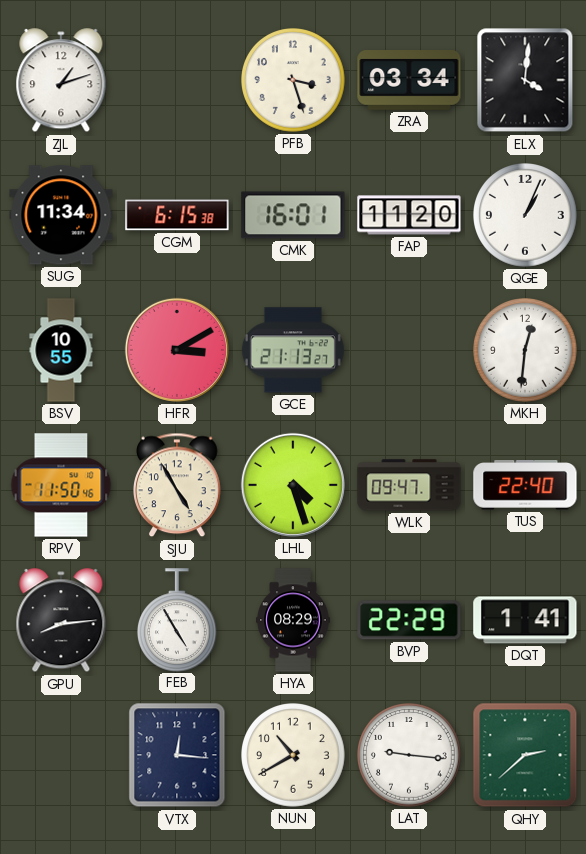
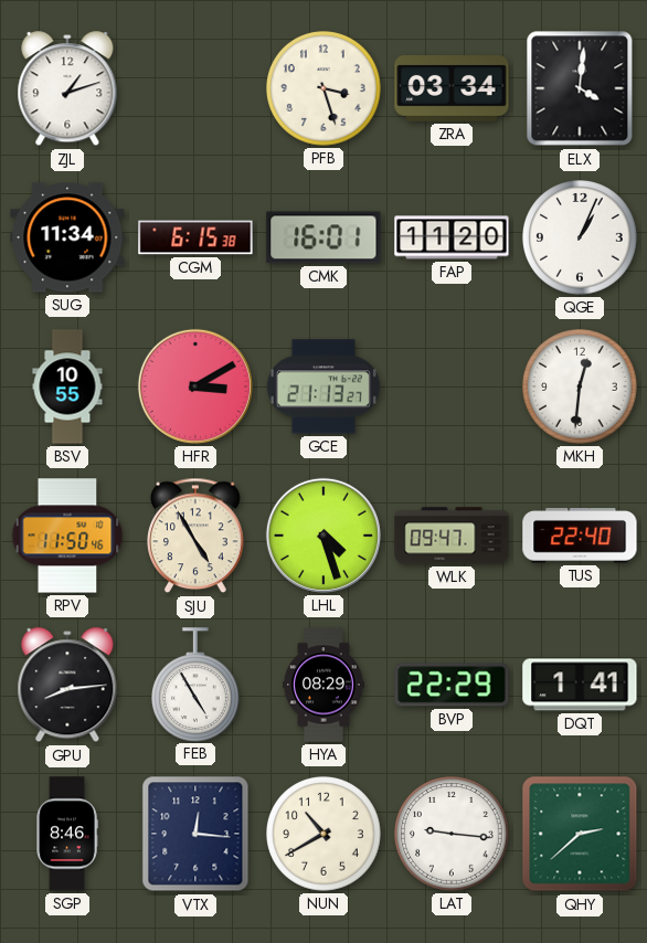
SGP: none -> 8:46 (67, 834)
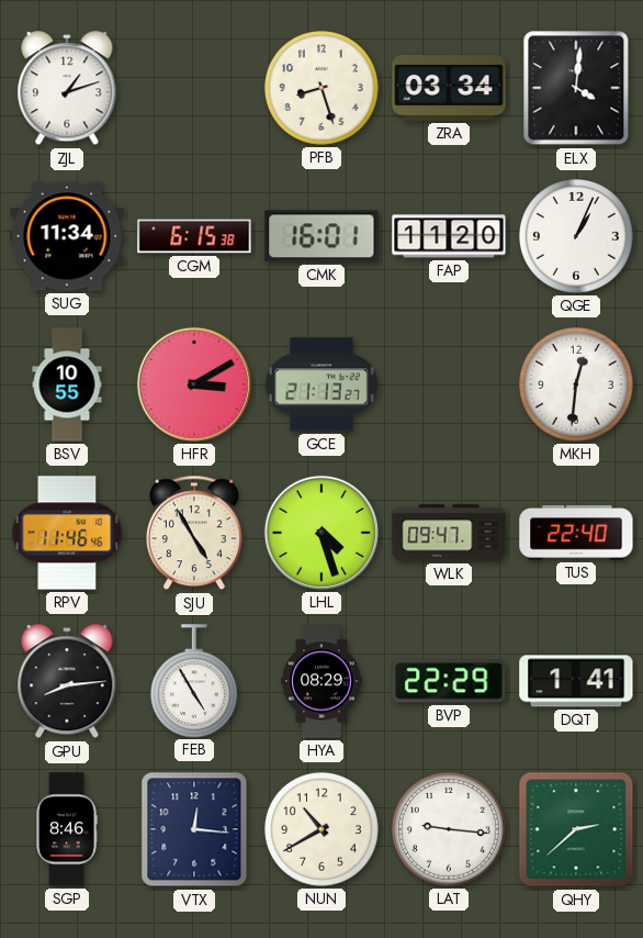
PFB: 3:27 -> 8:27 (323, 89)
RPV: 11:50 -> 11:46 (67, 533)
